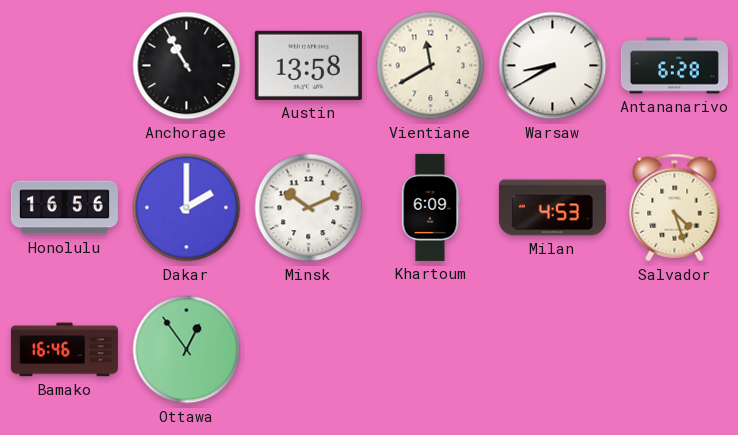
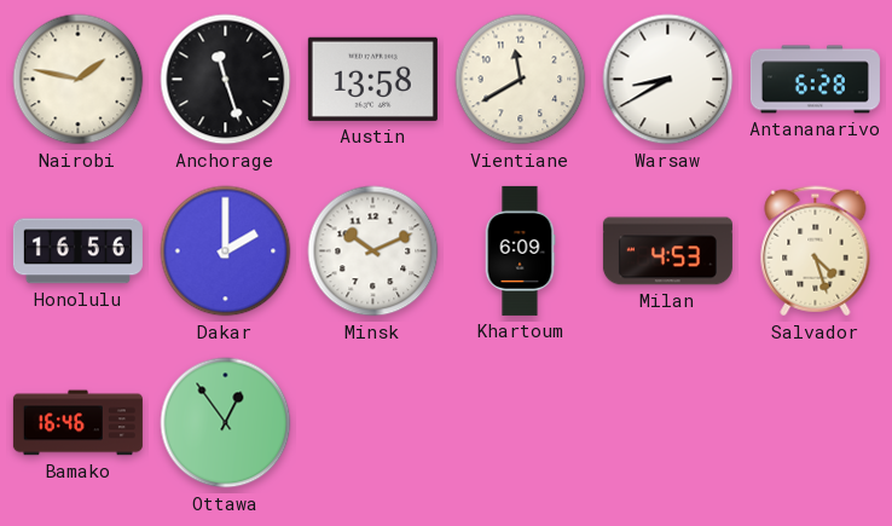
Nairobi: none -> 1:47 (79, 80)
Anchorage: 10:55 -> 11:27 (226, 80)
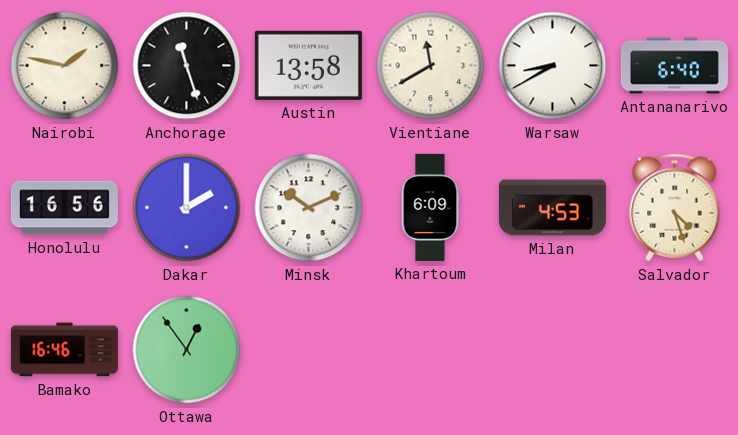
Antananarivo: 6:28 -> 6:40 (674, 66)
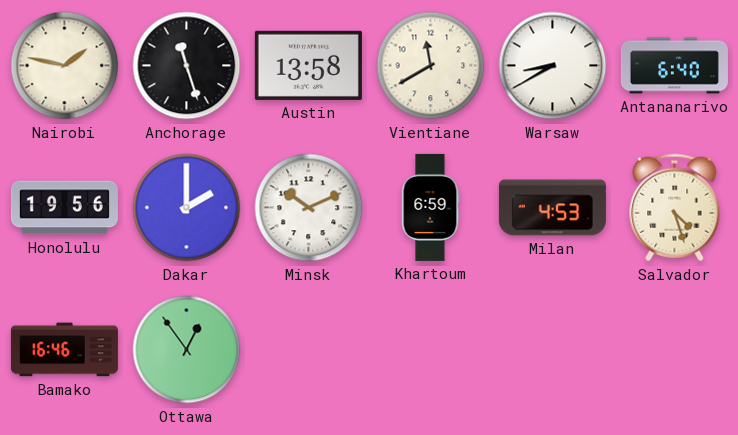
Honolulu: 16:56 -> 19:56 (64, 208)
Khartoum: 6:09 -> 6:59 (430, 207)
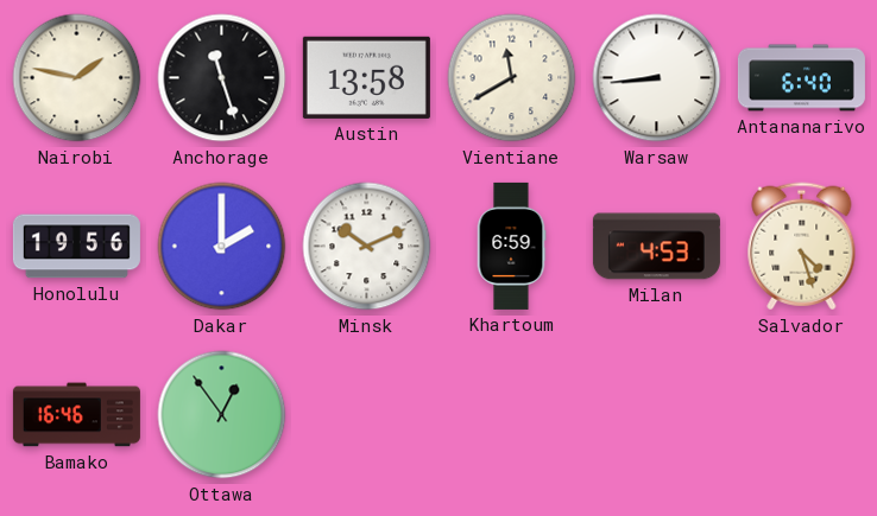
Warsaw: 8:40 -> 8:44 (657, 78)
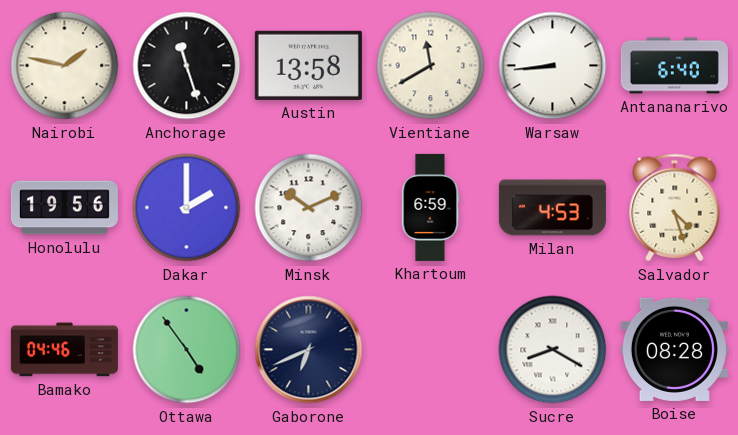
Bamako: 16:46 -> 04:46 (64, 350)
Ottawa: 12:54 -> 4:54 (187, 350)
Gaborone: none -> 6:41 (309, 350)
Sucre: none -> 8:20 (553, 350)
Boise: none -> 08:28 (674, 349)
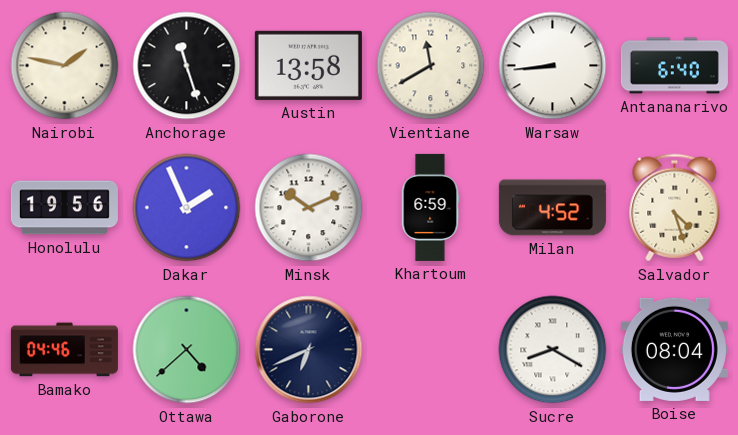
Dakar: 2:00 -> 1:56 (187, 208)
Milan: 4:53 -> 4:52 (552, 208)
Ottawa: 4:54 -> 4:38 (187, 350)
Boise: 08:28 -> 08:04 (674, 349)
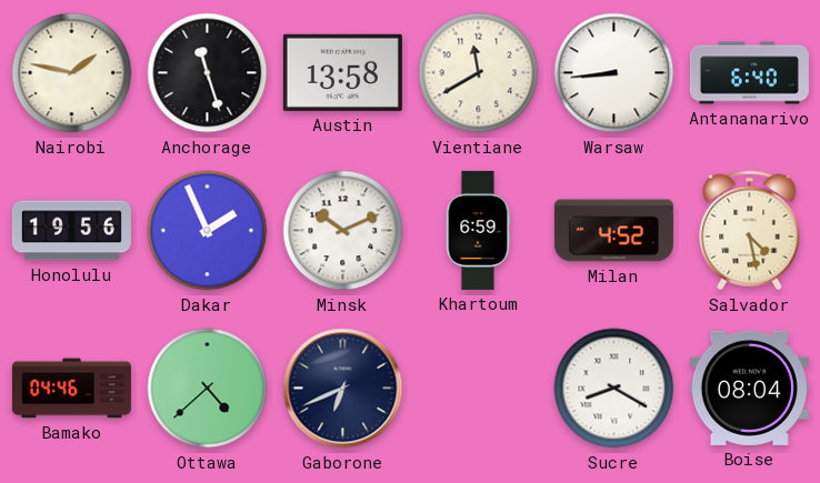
Salvador: 4:27 -> 4:28 (750, 231)
